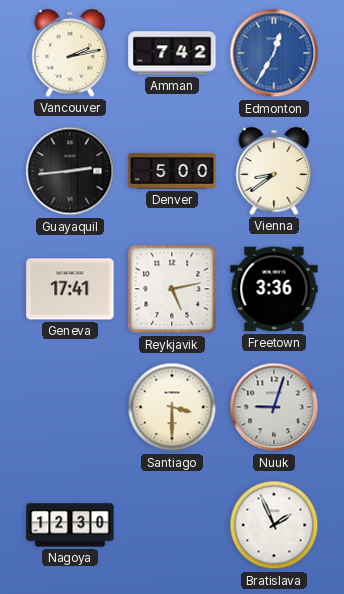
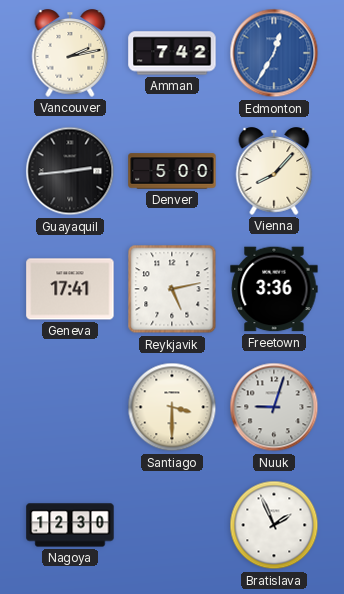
Vienna: 8:39 -> 8:07 (274, 171)
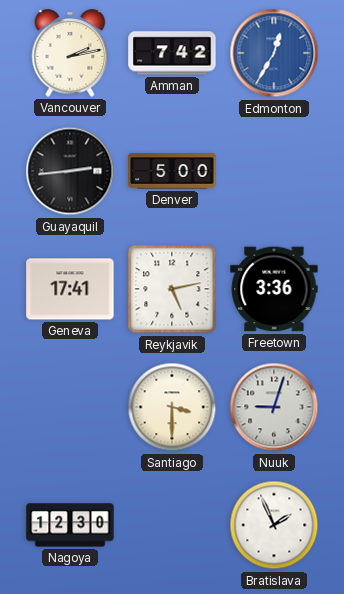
Vienna: 8:07 -> none (274, 171)
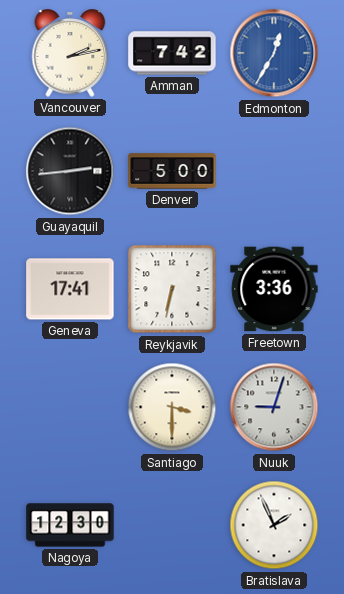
Reykjavik: 5:13 -> 6:32 (172, 289)
